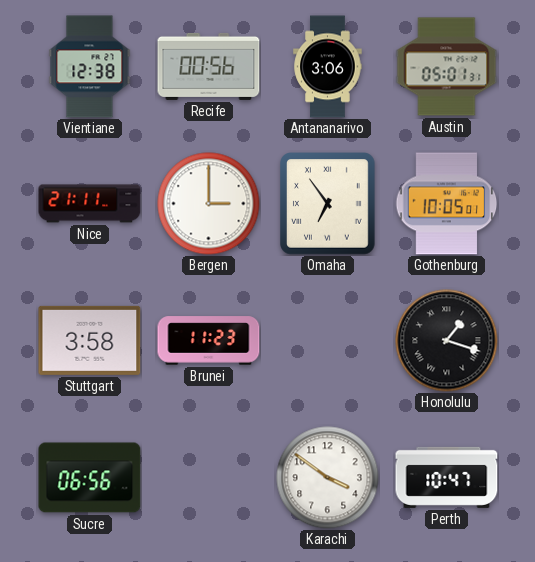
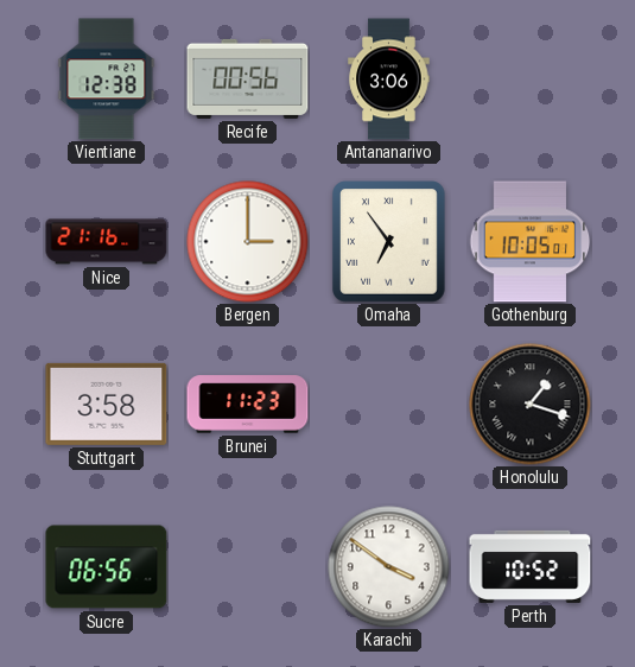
Austin: 05:01 -> none (447, 67)
Nice: 21:11 -> 21:16 (107, 242)
Perth: 10:47 -> 10:52 (531, 566)
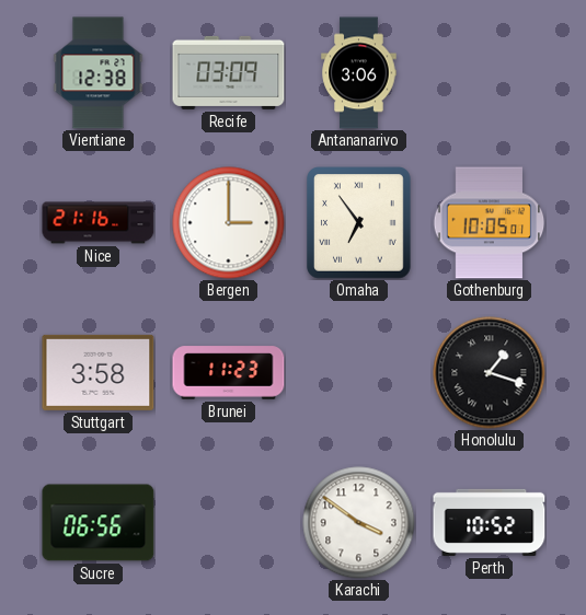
Recife: 00:56 -> 03:09 (229, 72)
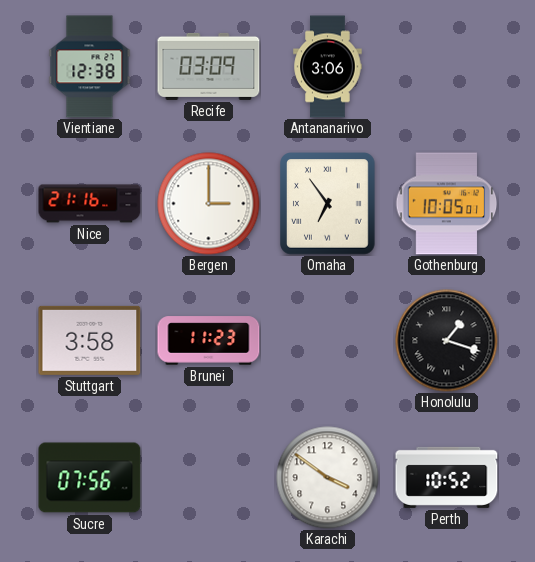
Sucre: 06:56 -> 07:56 (90, 478)
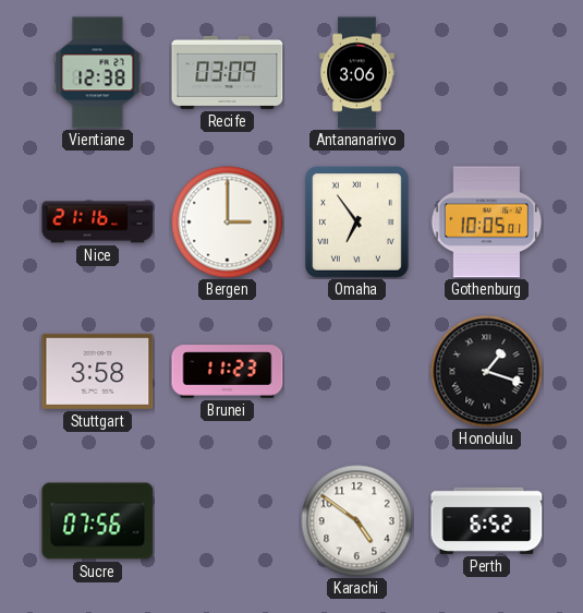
Karachi: 3:51 -> 4:51 (357, 521)
Perth: 10:52 -> 6:52 (487, 520)
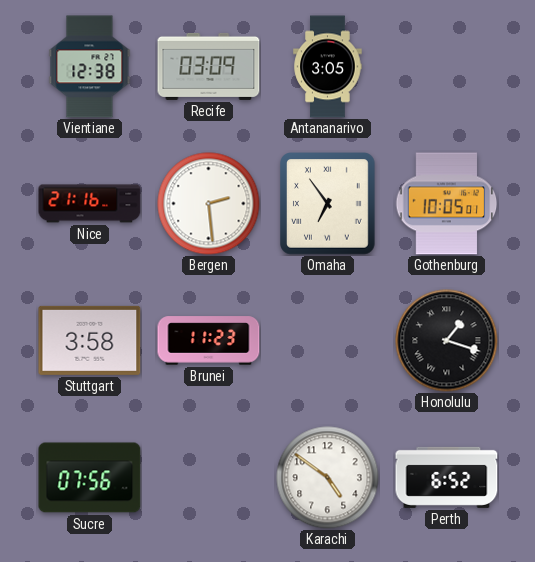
Antananarivo: 3:06 -> 3:05 (328, 67)
Bergen: 3:00 -> 2:29 (209, 204)
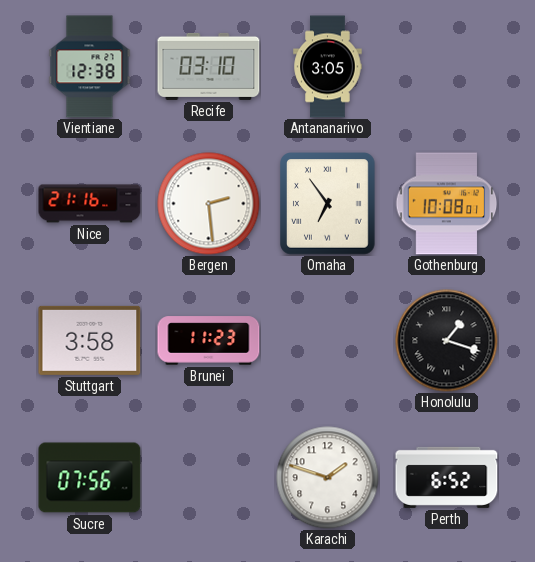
Recife: 03:09 -> 03:10 (209, 66)
Gothenburg: 10:05 -> 10:08 (446, 204)
Karachi: 4:51 -> 1:48 (328, 478)
